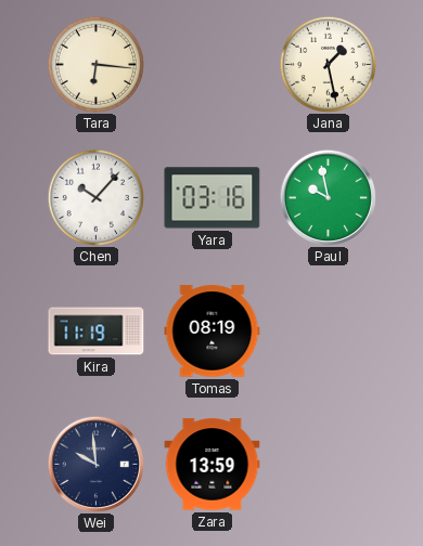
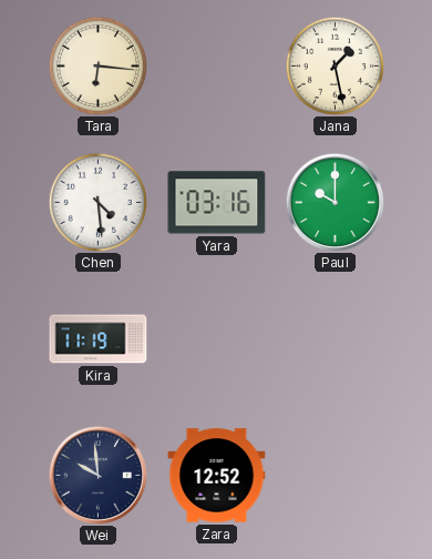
Chen: 10:07 -> 4:29 (97, 202)
Paul: 9:58 -> 10:00 (335, 202)
Tomas: 08:19 -> none (213, 331)
Zara: 13:59 -> 12:52 (217, 476)
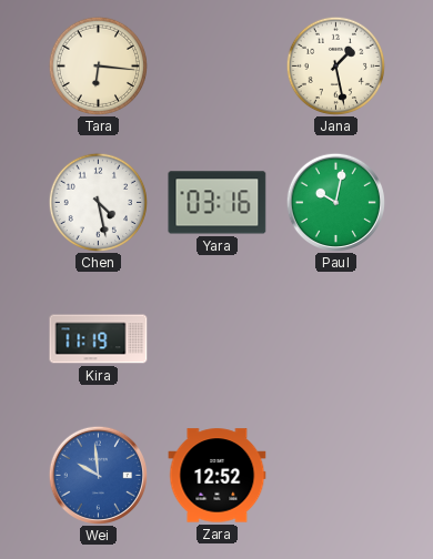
Chen: 4:29 -> 4:28 (98, 202)
Paul: 10:00 -> 10:02 (335, 202)
Wei dial: navy -> blue (98, 475)
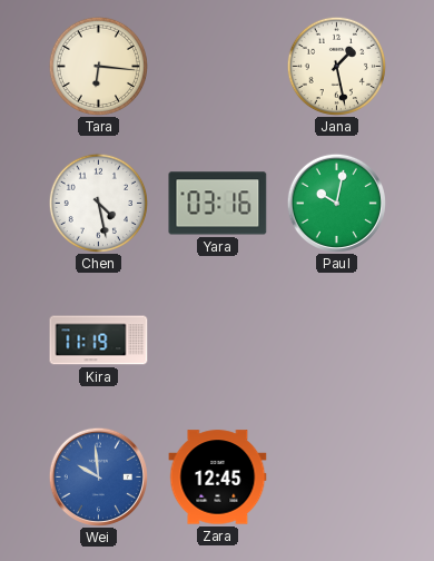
Zara: 12:52 -> 12:45 (218, 478)
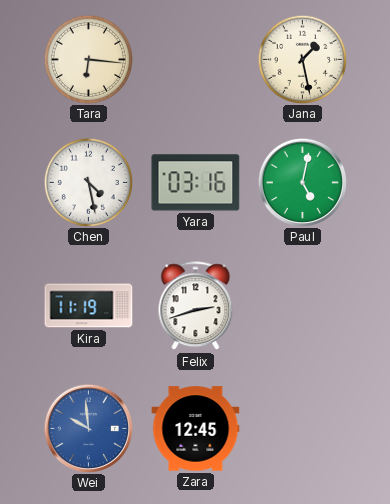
Paul: 10:02 -> 5:02 (302, 182)
Felix: none -> 2:42 (196, 306)
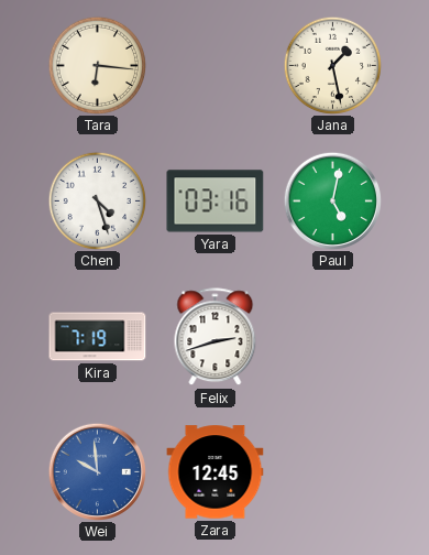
Chen: 4:28 -> 4:27 (97, 200)
Kira: 11:19 -> 7:19 (98, 337)
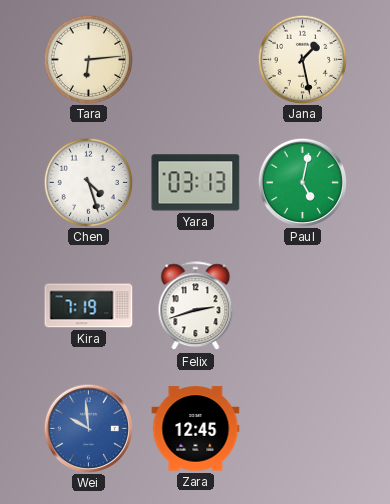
Tara: 6:16 -> 6:14 (88, 59)
Yara: 03:16 -> 03:13 (196, 183)
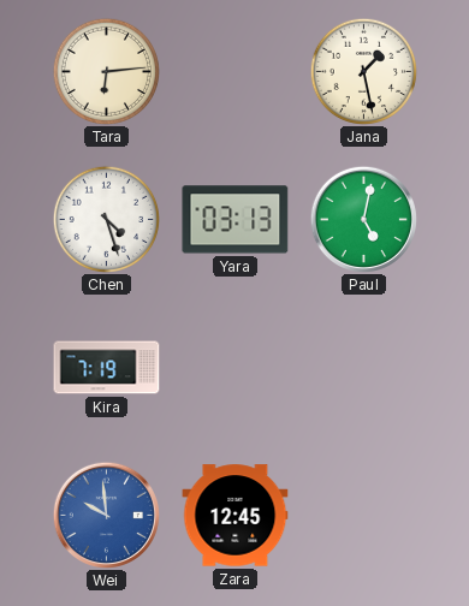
Felix: 2:42 -> none (196, 306)
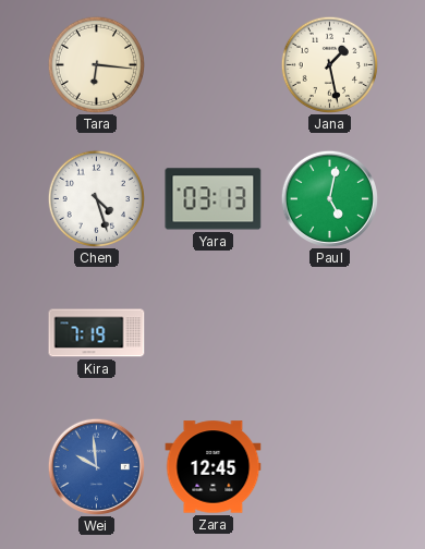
Tara: 6:14 -> 6:16 (96, 64)
